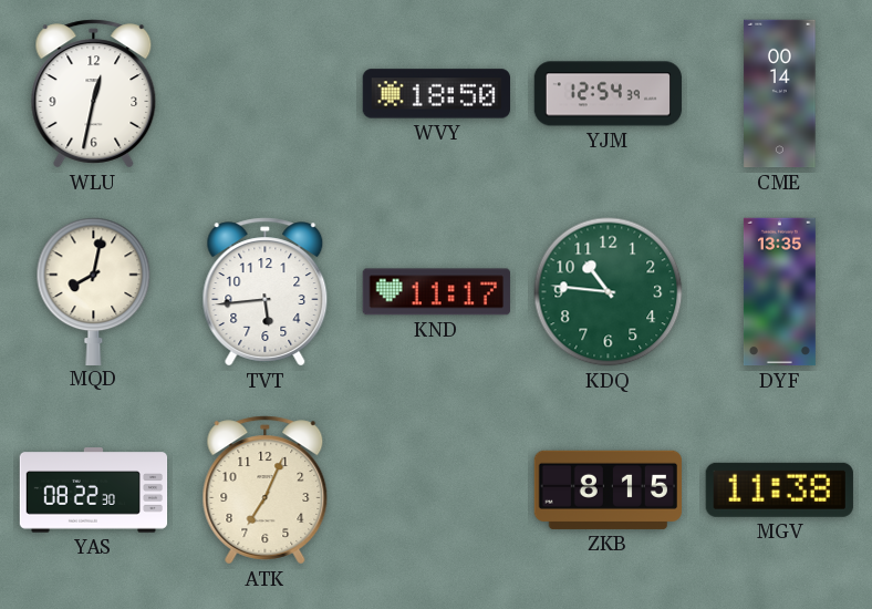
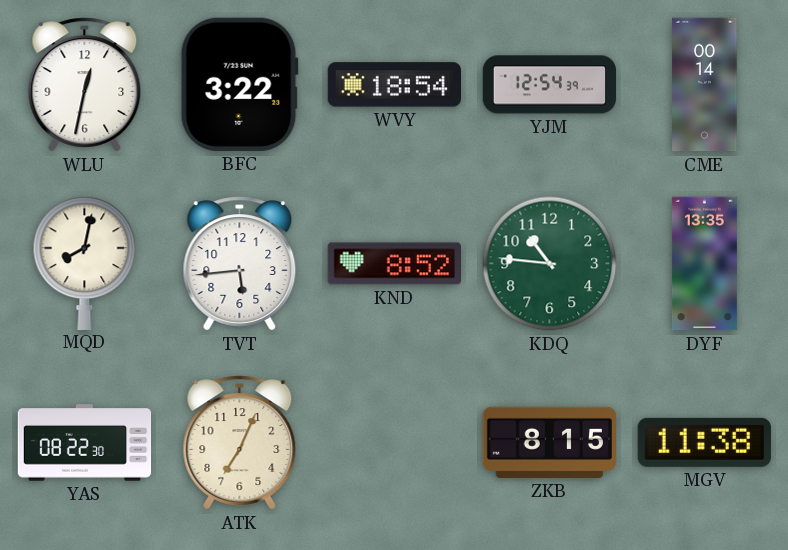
BFC: none -> 3:22 (239, 84)
WVY: 18:50 -> 18:54 (394, 85)
KND: 11:17 -> 8:52 (394, 264)
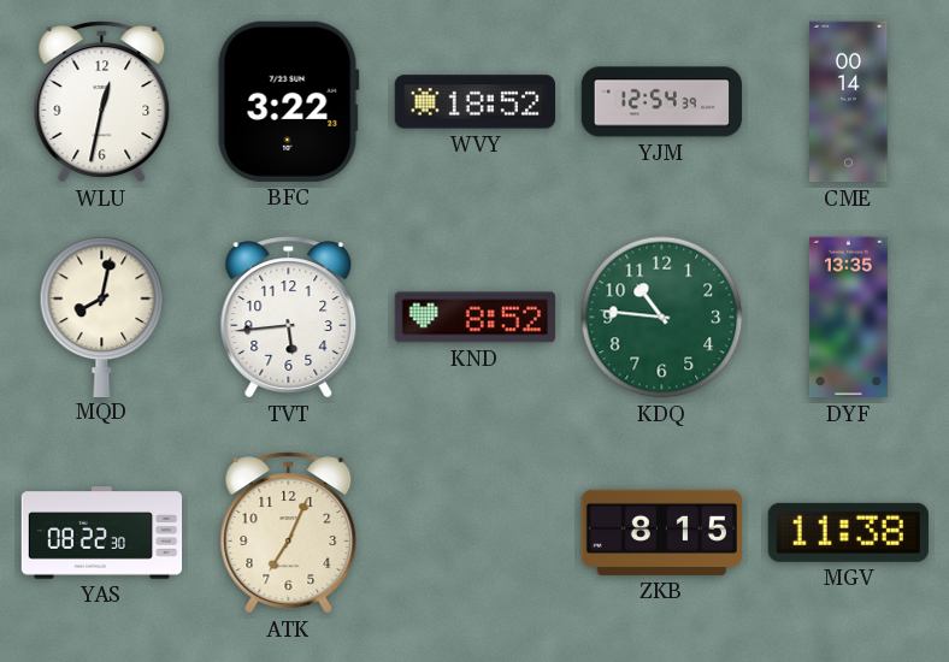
WVY: 18:54 -> 18:52 (474, 102)
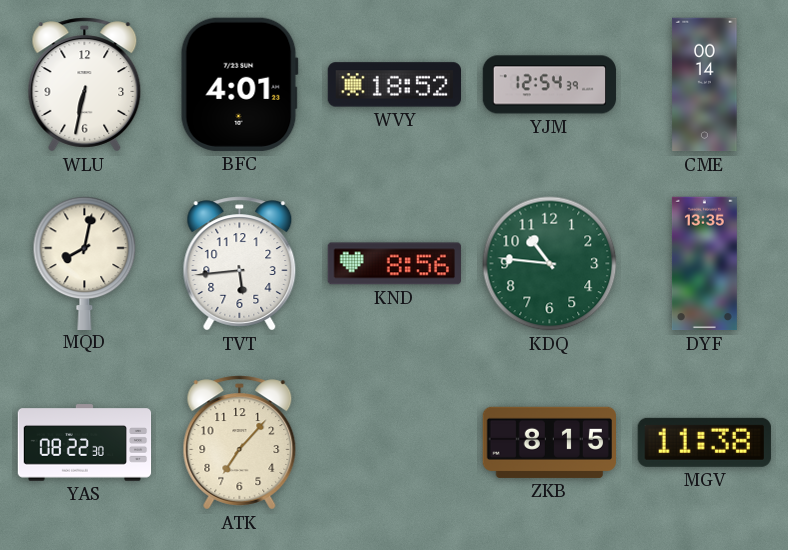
WLU: 12:32 -> 6:32 (85, 85)
BFC: 3:22 -> 4:01 (239, 84)
KND: 8:52 -> 8:56 (394, 264)
ATK: 7:04 -> 7:07 (240, 443)
